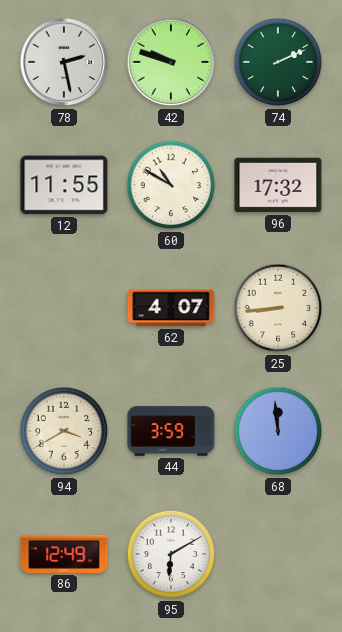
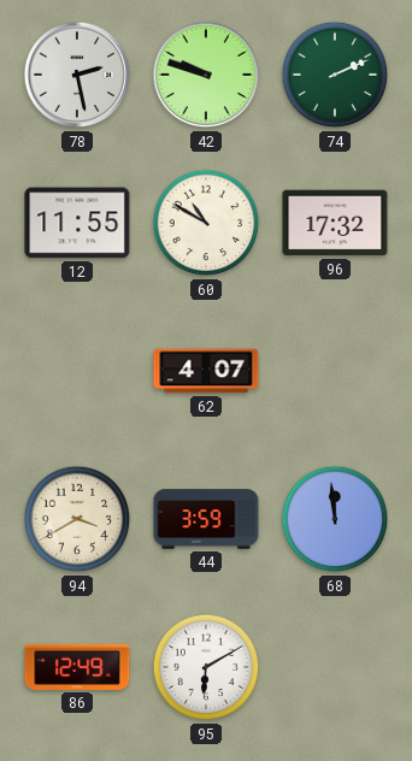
25: 8:44 -> none (278, 308)
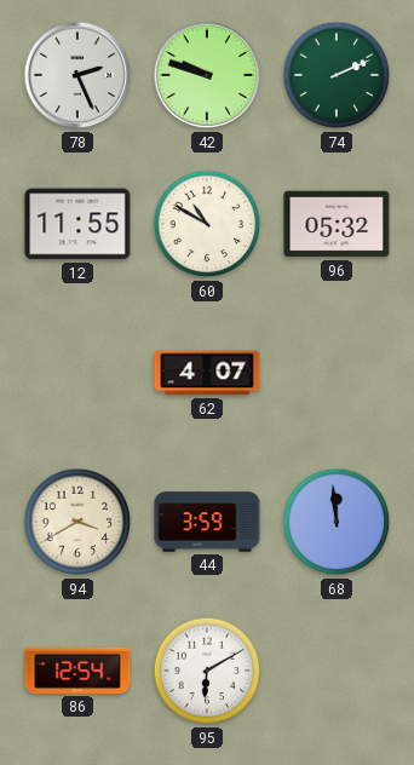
78: 2:28 -> 2:26 (77, 75)
96: 17:32 -> 05:32 (337, 224)
86: 12:49 -> 12:54 (77, 671)
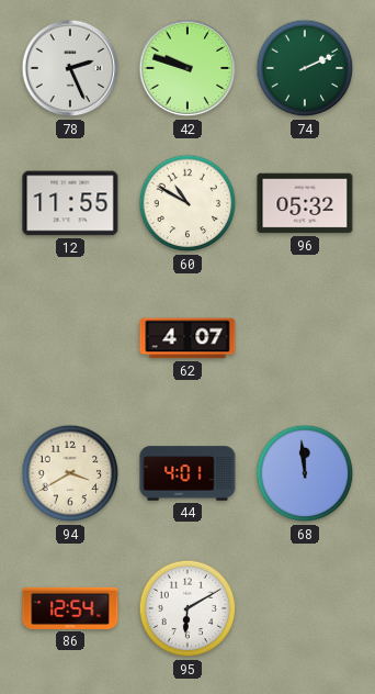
44: 3:59 -> 4:01 (187, 473)
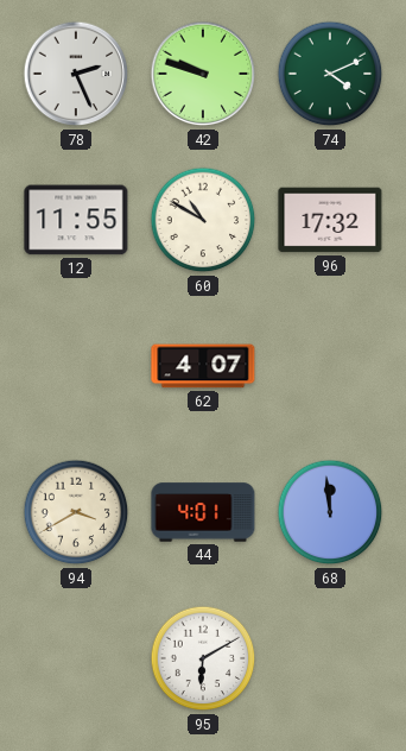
74: 2:11 -> 4:11 (330, 74)
96: 05:32 -> 17:32 (330, 220)
86: 12:54 -> none (70, 608)
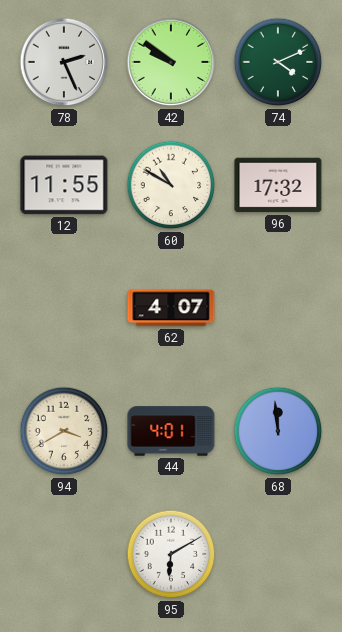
42: 9:48 -> 9:51 (171, 62)
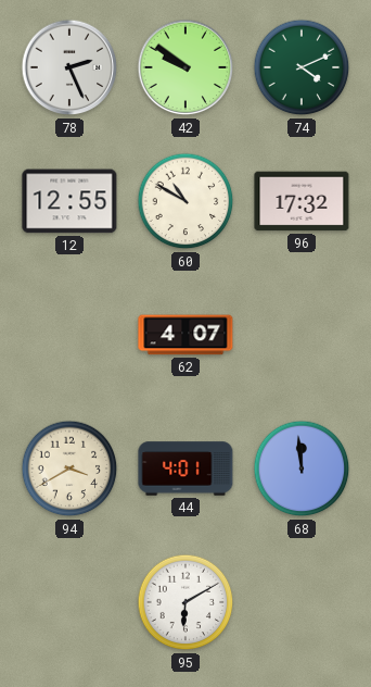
12: 11:55 -> 12:55 (69, 201)
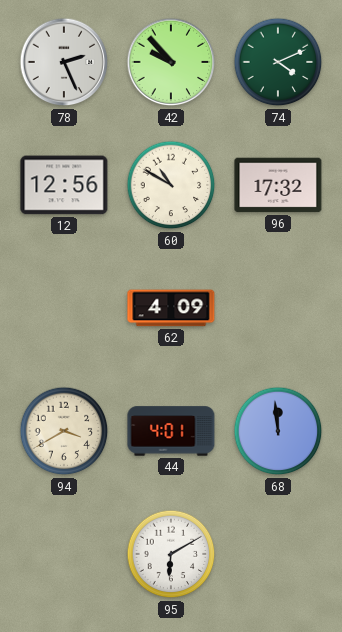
42: 9:51 -> 9:53 (171, 62)
12: 12:55 -> 12:56 (64, 185)
62: 4:07 -> 4:09 (171, 308)
